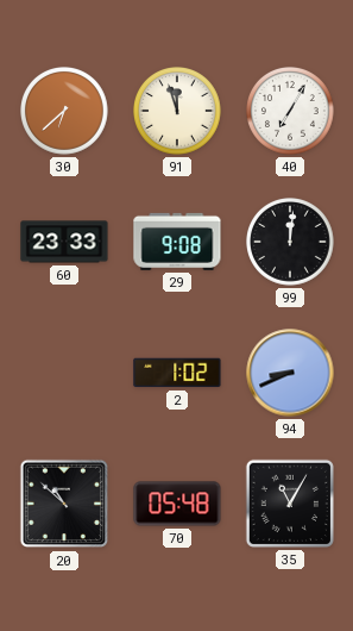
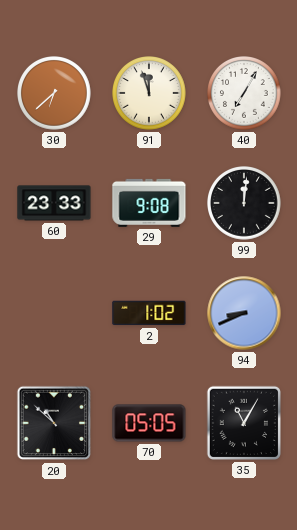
70: 05:48 -> 05:05 (149, 423)
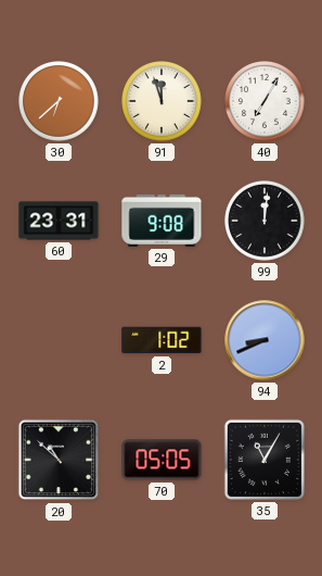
60: 23:33 -> 23:31 (59, 221)
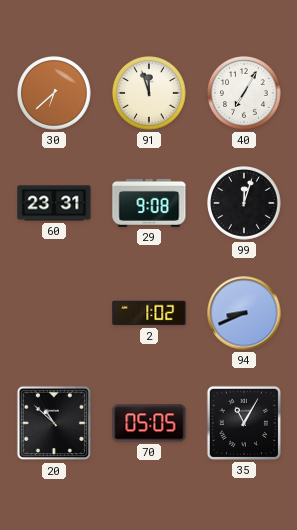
99: 12:01 -> 12:03 (245, 204)
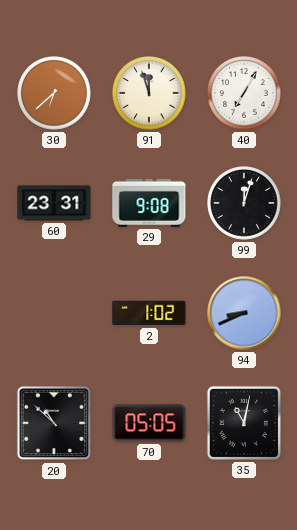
35: 11:05 -> 11:02 (244, 423)
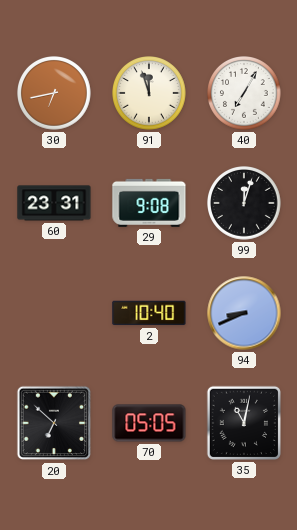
30: 6:38 -> 6:43 (55, 94)
2: 1:02 -> 10:40 (149, 313)
20: 10:52 -> 6:52 (54, 423)
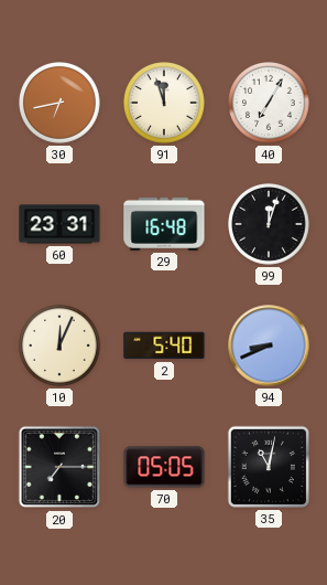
29: 9:08 -> 16:48 (164, 224)
10: none -> 12:04 (61, 347)
2: 10:40 -> 5:40 (164, 345)
20: 6:52 -> 7:15 (59, 467)
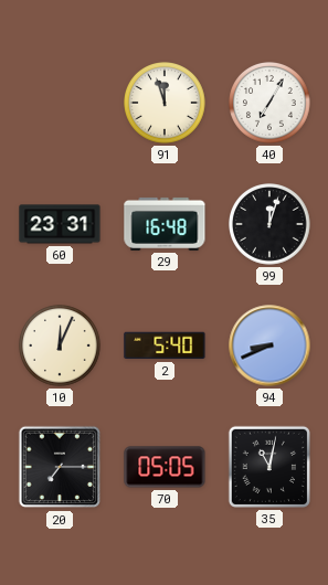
30: 6:43 -> none (61, 104)
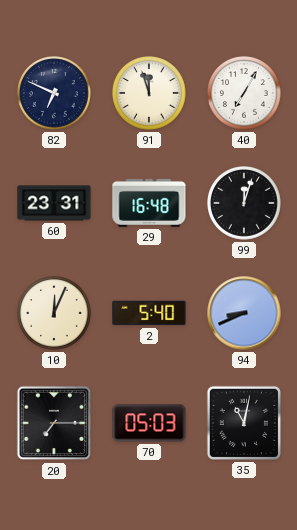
82: none -> 6:49 (55, 94)
70: 05:05 -> 05:03 (149, 423)
